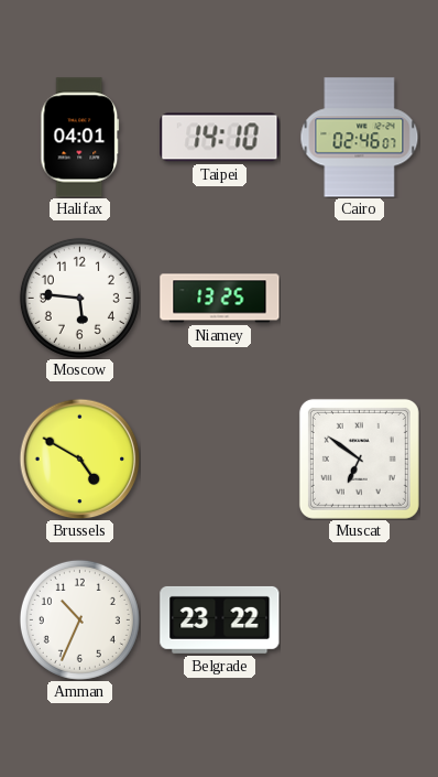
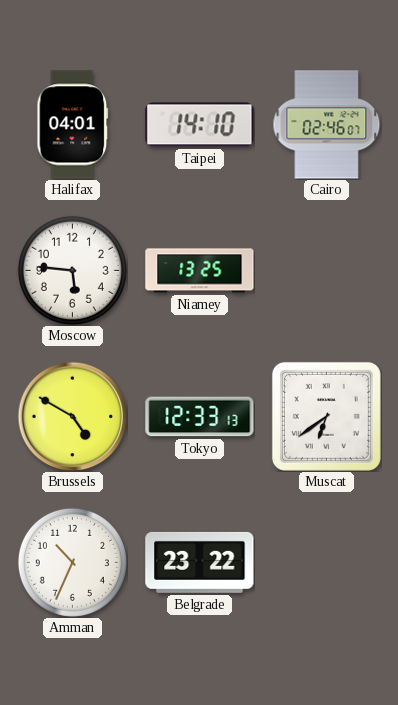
Tokyo: none -> 12:33 (200, 417)
Muscat: 6:51 -> 6:39 (326, 416)
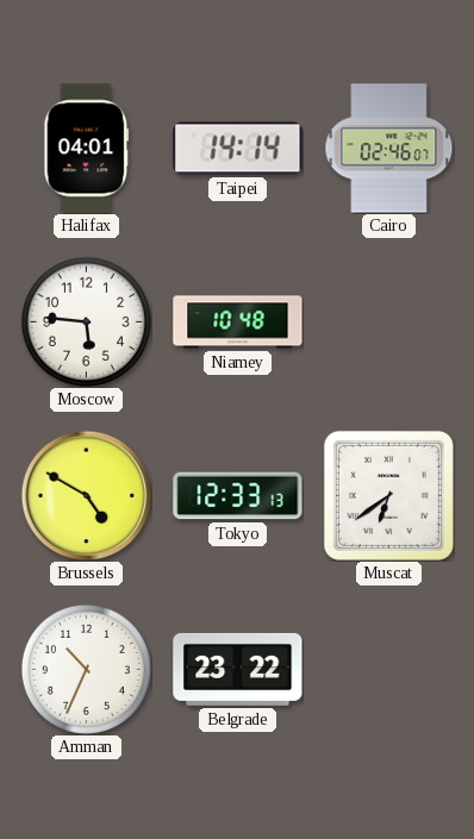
Taipei: 14:10 -> 14:14 (238, 149)
Niamey: 13:25 -> 10:48 (238, 323)
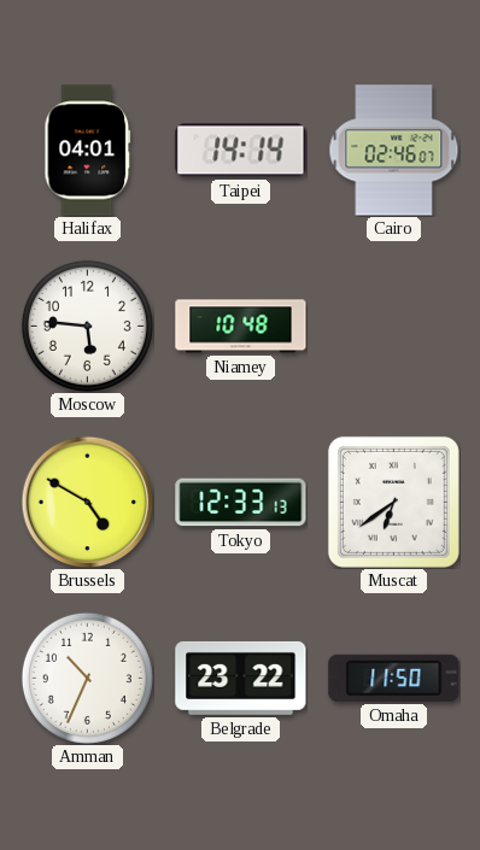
Omaha: none -> 11:50 (394, 678)
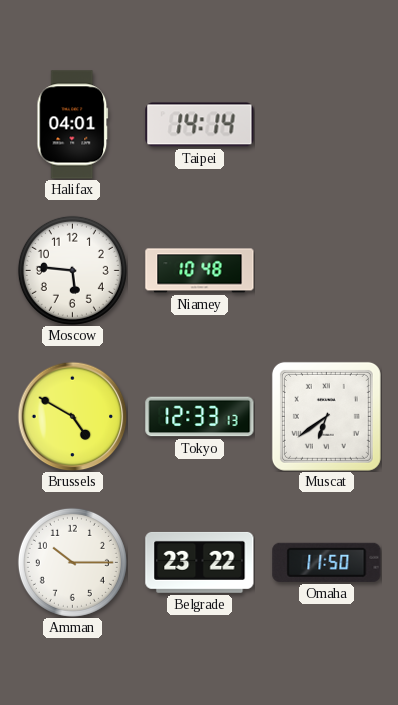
Cairo: 02:46 -> none (394, 151)
Amman: 10:34 -> 10:15 (72, 562)
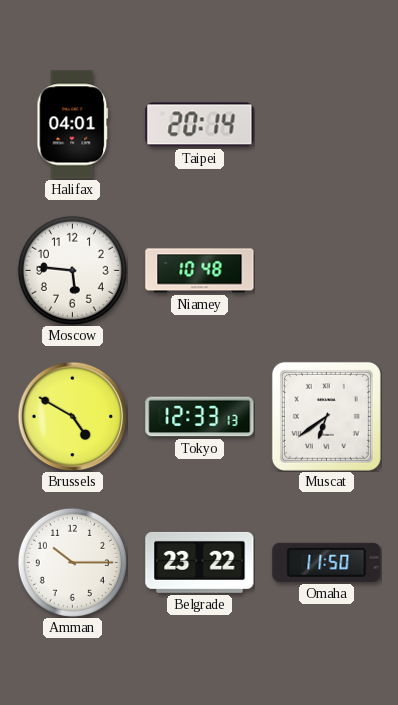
Taipei: 14:14 -> 20:14 (200, 125)
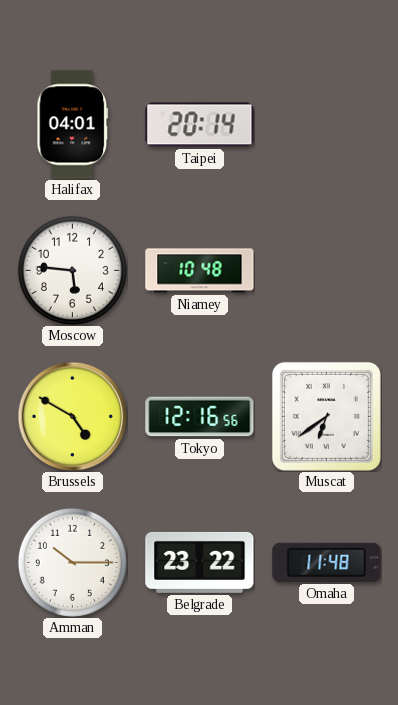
Tokyo: 12:33 -> 12:16 (200, 417)
Omaha: 11:50 -> 11:48 (327, 562)
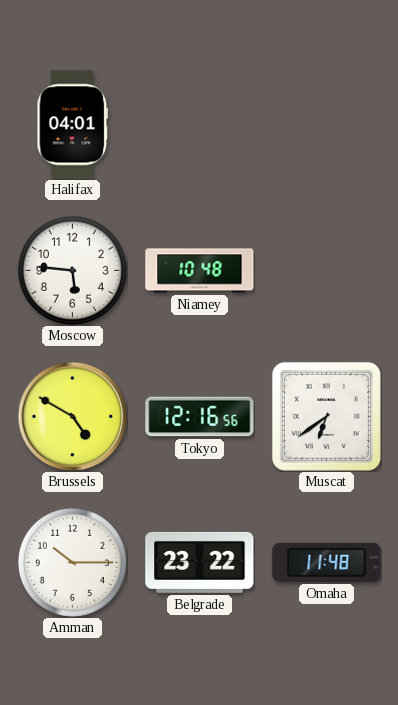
Taipei: 20:14 -> none (200, 125)
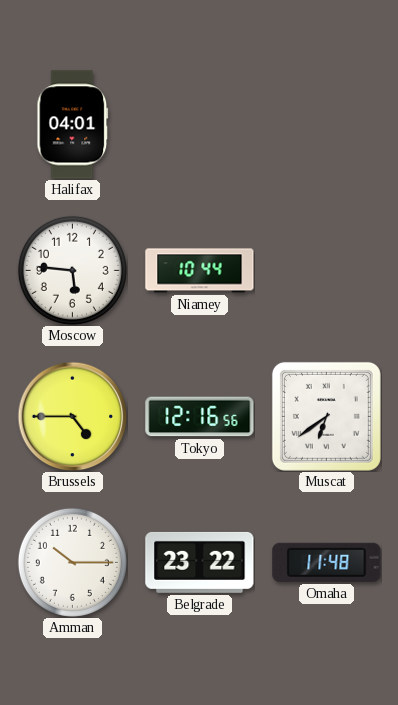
Niamey: 10:48 -> 10:44 (200, 271)
Brussels: 4:50 -> 4:45 (72, 416)
